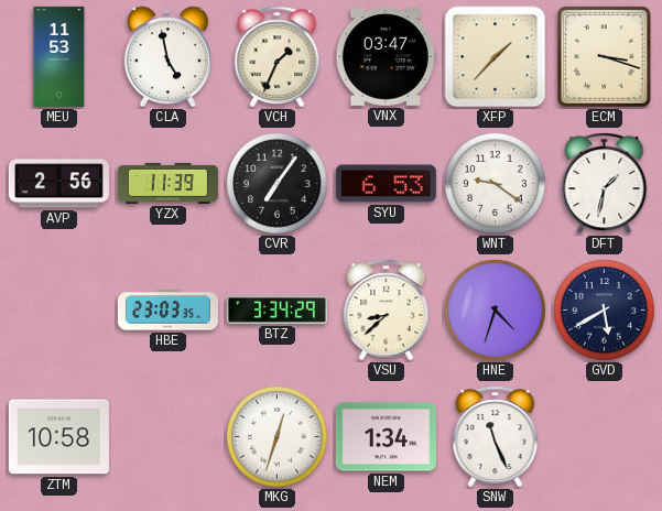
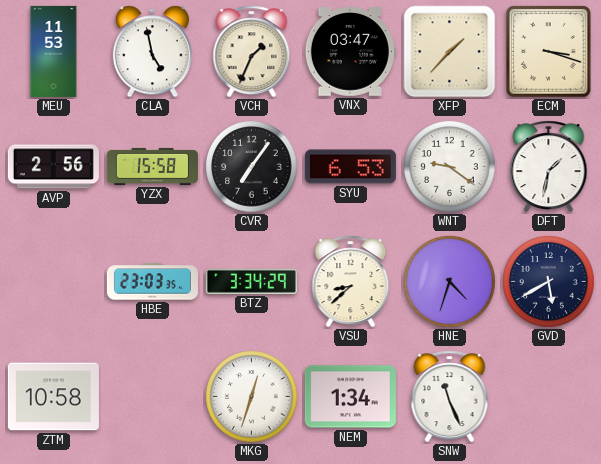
YZX: 11:39 -> 15:58 (152, 166)
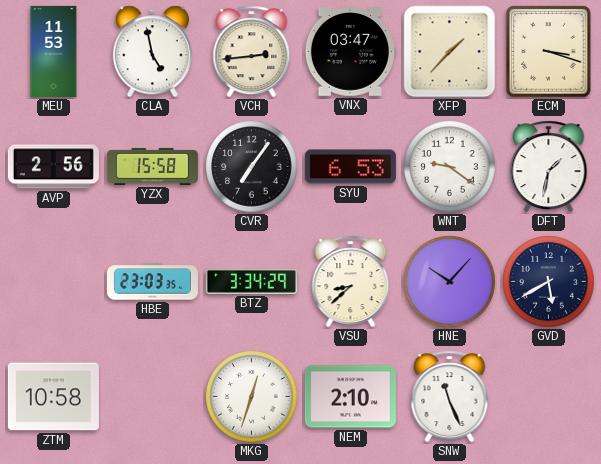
VCH: 1:34 -> 2:44 (252, 52)
HNE: 4:33 -> 10:07 (450, 282)
NEM: 1:34 -> 2:10 (350, 397)
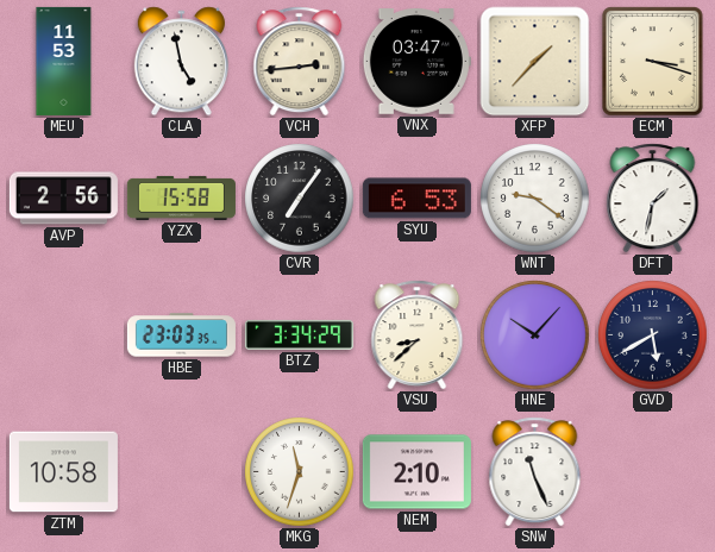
MKG: 12:33 -> 11:33 (300, 472)
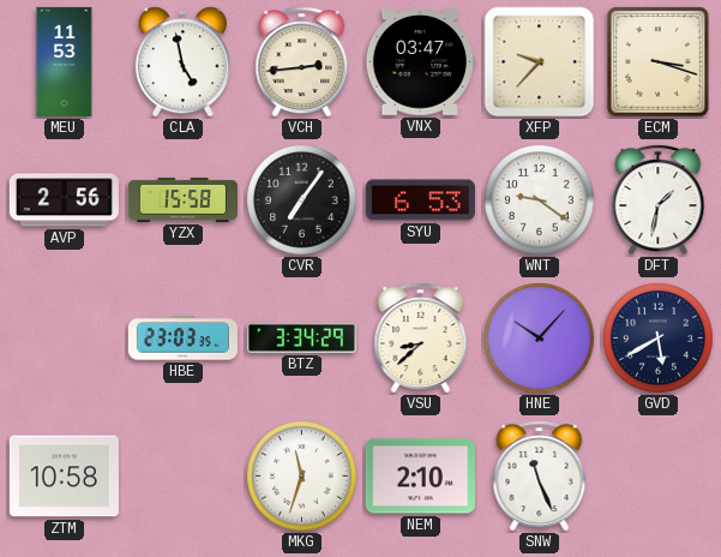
XFP: 1:37 -> 9:37 (540, 62)
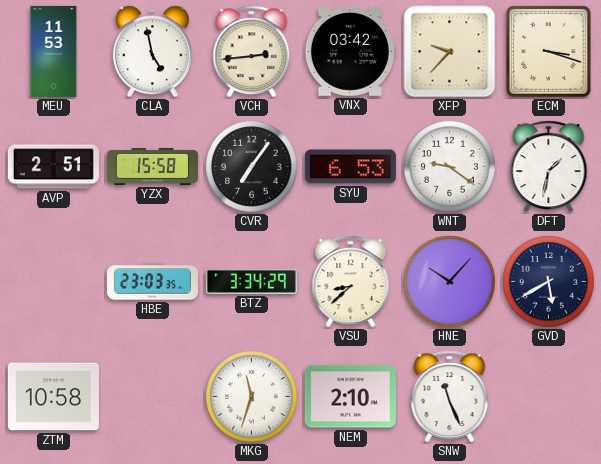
VNX: 03:47 -> 03:42 (350, 52)
AVP: 2:56 -> 2:51 (53, 167)
